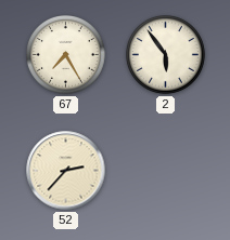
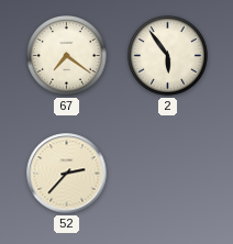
67: 7:25 -> 7:21 (67, 56)
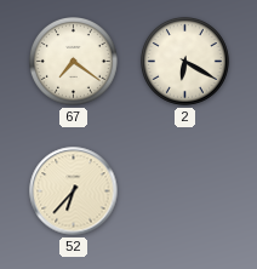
2: 5:54 -> 6:20 (185, 62)
52: 2:37 -> 6:37 (74, 191)
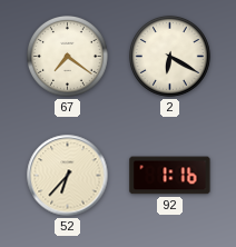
92: none -> 1:16 (170, 176)
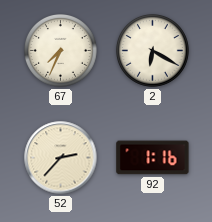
67: 7:21 -> 7:34 (61, 51)
52: 6:37 -> 2:37 (61, 158)
